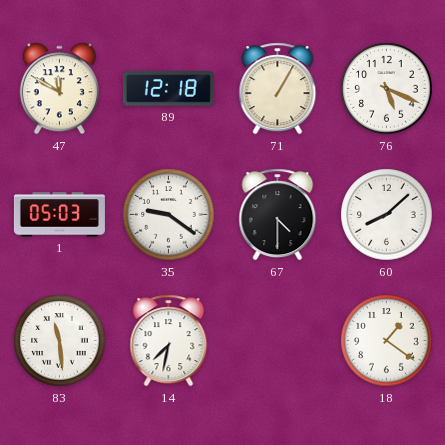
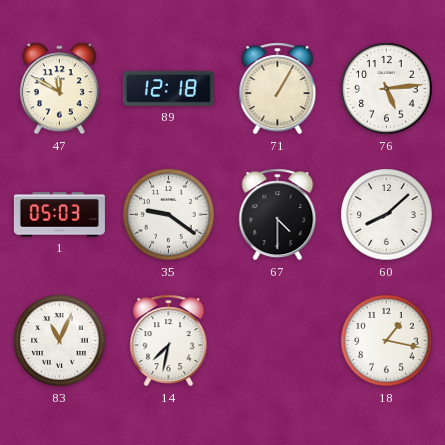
76: 5:19 -> 5:14 (387, 89)
83: 11:29 -> 11:04 (60, 341)
18: 1:21 -> 1:17 (387, 341)
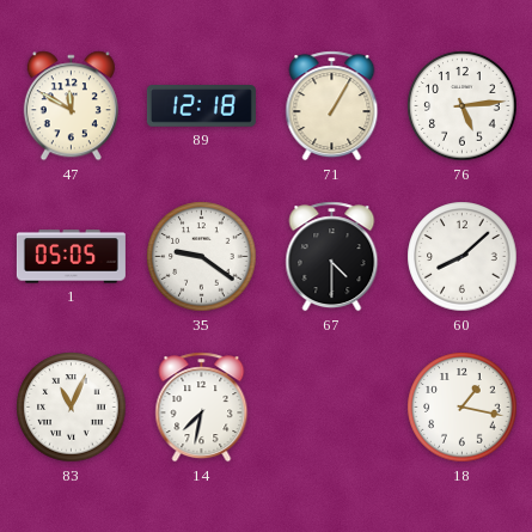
1: 05:03 -> 05:05 (71, 257)
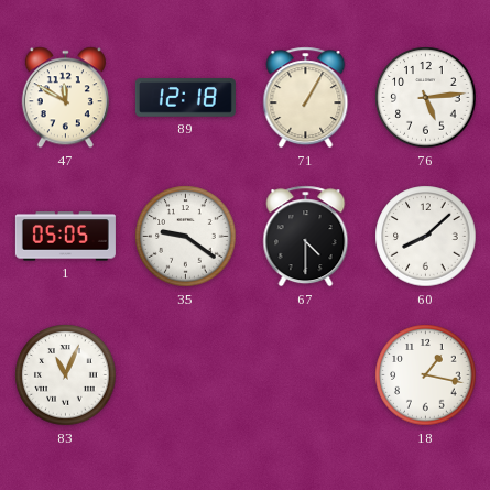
14: 7:32 -> none (202, 408)
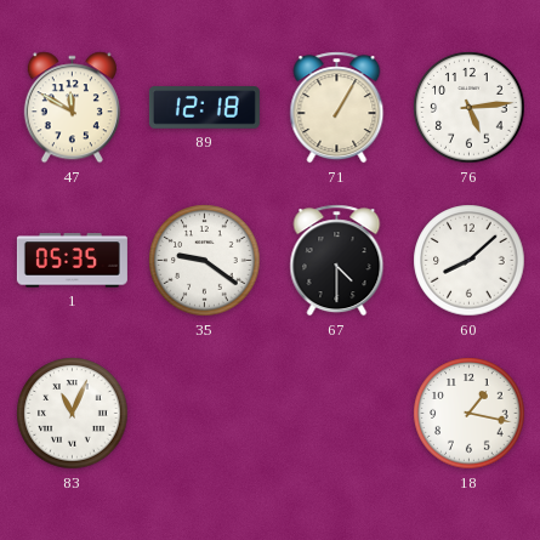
1: 05:05 -> 05:35 (72, 261)
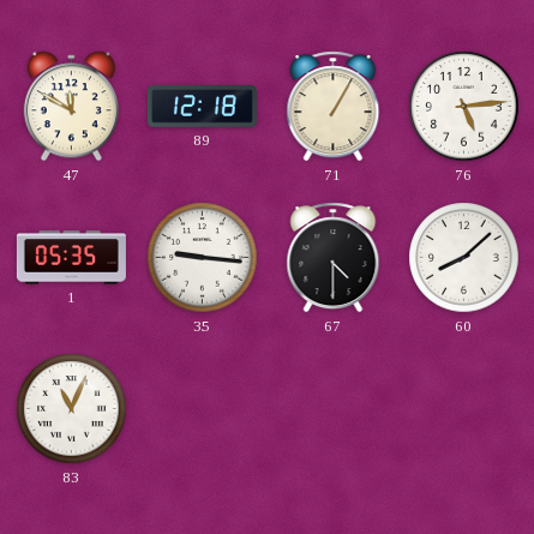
35: 9:21 -> 9:16 (203, 258)
18: 1:17 -> none (470, 414)
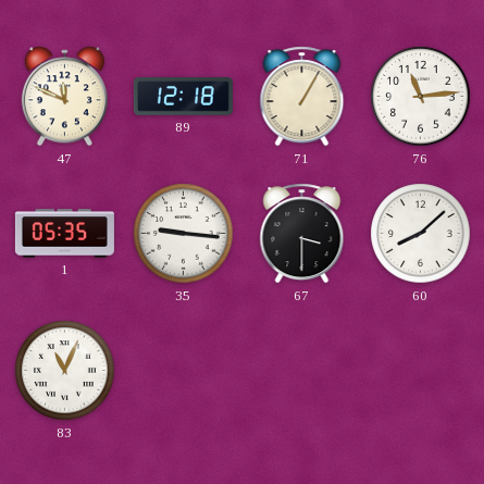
47: 11:50 -> 11:49 (64, 97)
76: 5:14 -> 11:14 (421, 97)
67: 4:30 -> 3:30 (302, 234)
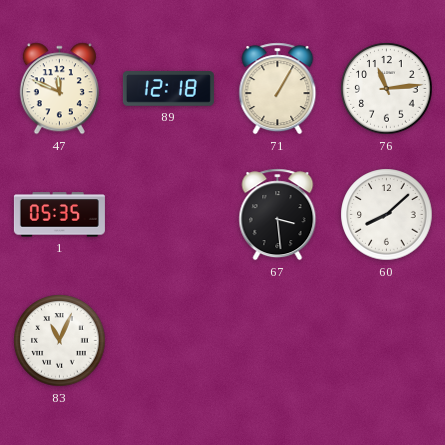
35: 9:16 -> none (184, 234)
67: 3:30 -> 3:29 (278, 215)
